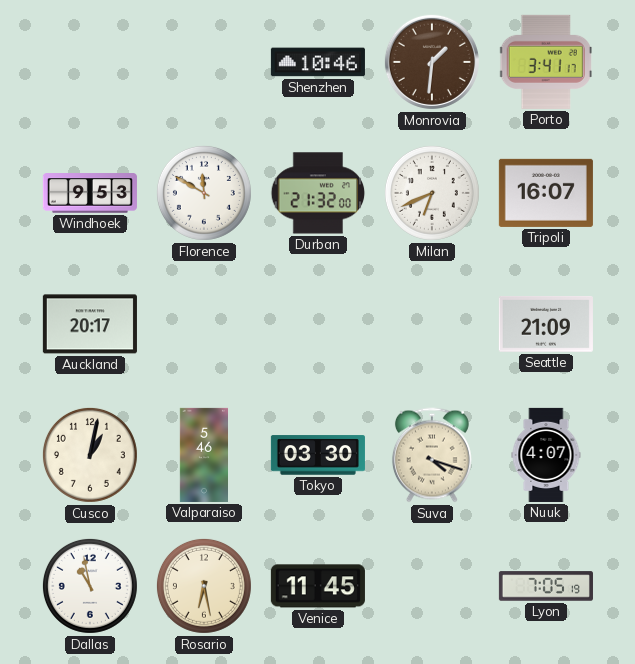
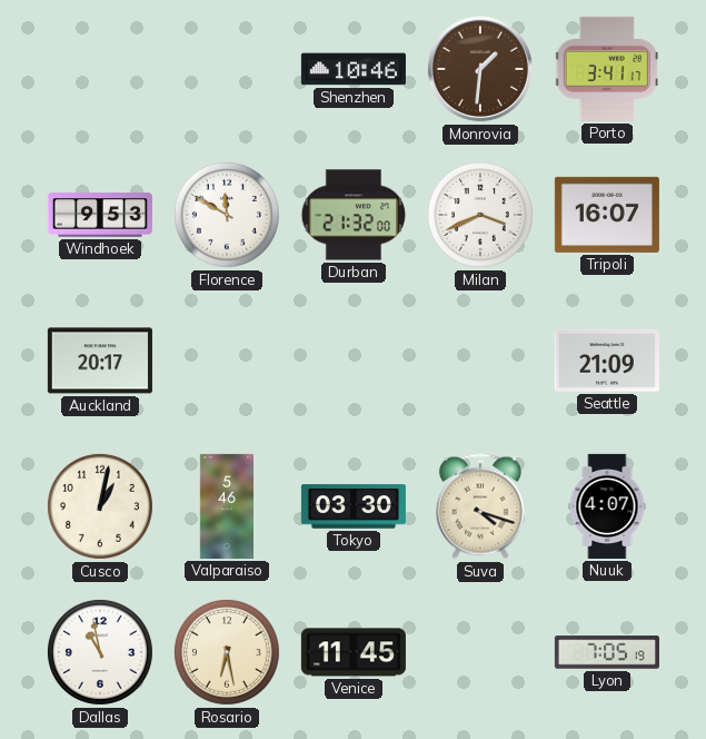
Milan: 6:41 -> 3:41 (480, 215)
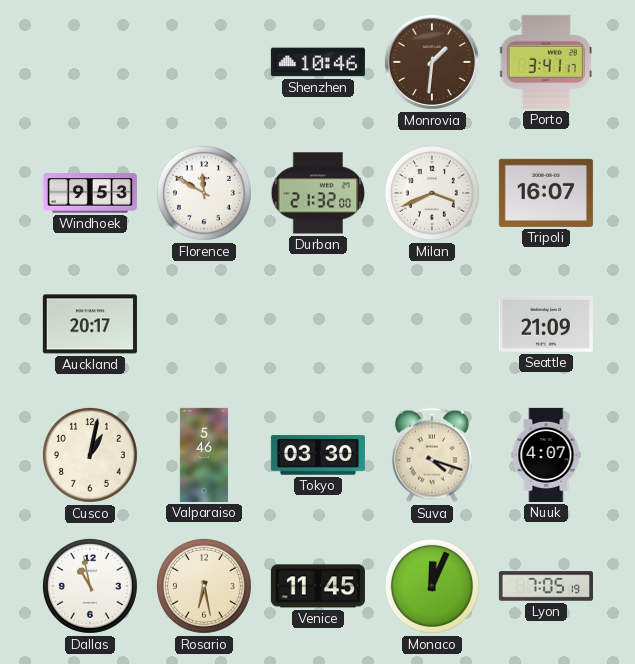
Monaco: none -> 12:04 (432, 586)
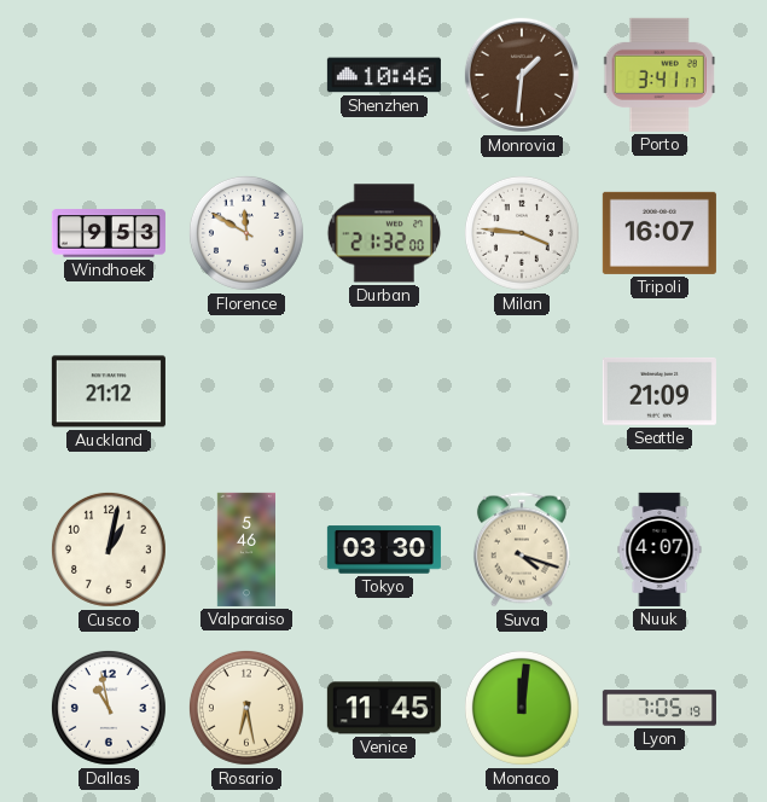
Milan: 3:41 -> 3:46 (522, 233)
Auckland: 20:17 -> 21:12 (109, 391)
Monaco: 12:04 -> 12:01 (522, 708)
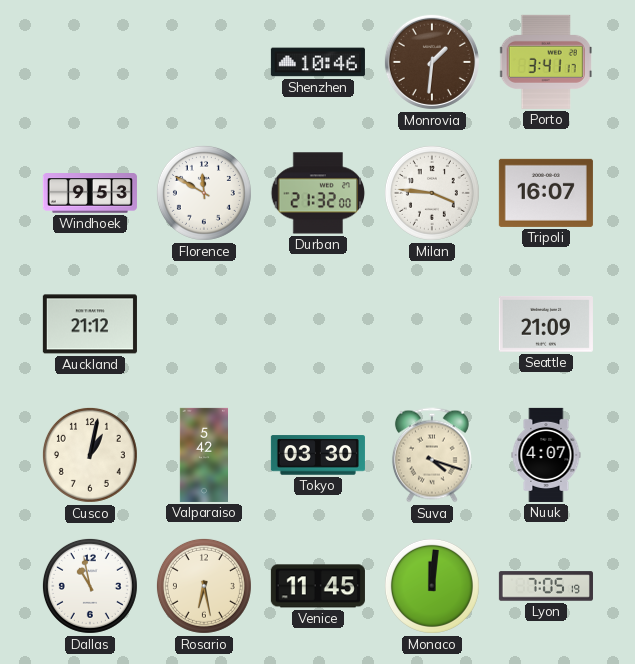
Valparaiso: 5:46 -> 5:42 (203, 455)
